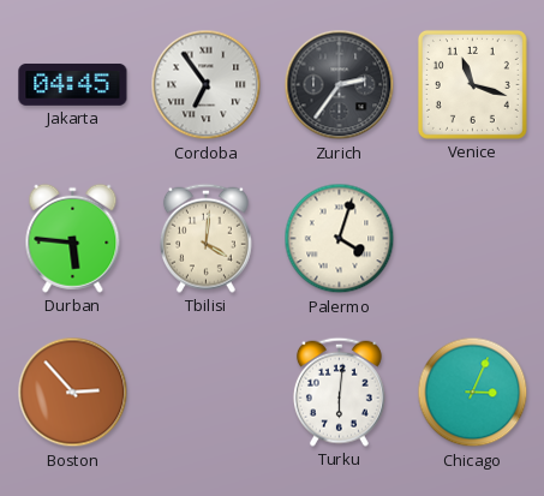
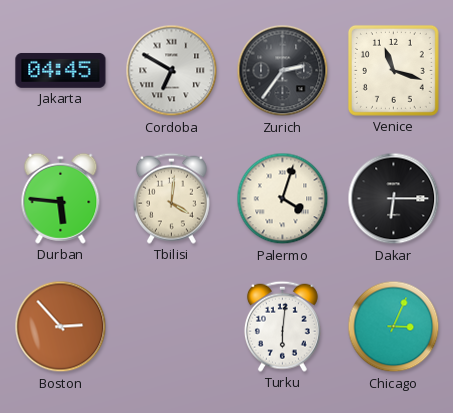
Cordoba: 6:54 -> 6:50 (172, 71)
Dakar: none -> 6:15 (394, 199)
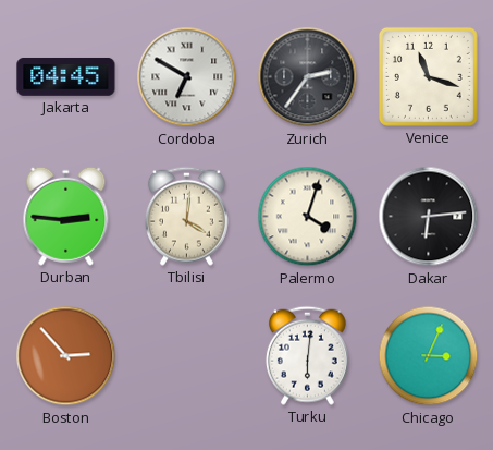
Durban: 5:46 -> 2:46 (66, 216)
Dakar: 6:15 -> 6:14 (429, 217)
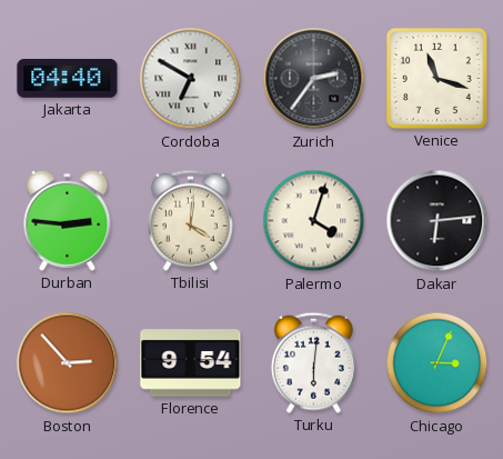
Jakarta: 04:45 -> 04:40 (68, 79)
Florence: none -> 9:54 (191, 363)
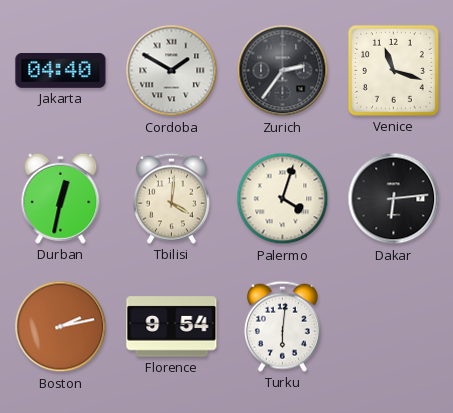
Cordoba: 6:50 -> 1:50 (172, 71)
Durban: 2:46 -> 12:32 (61, 198)
Boston: 2:53 -> 2:13 (61, 327)
Chicago: 3:04 -> none (437, 363)
